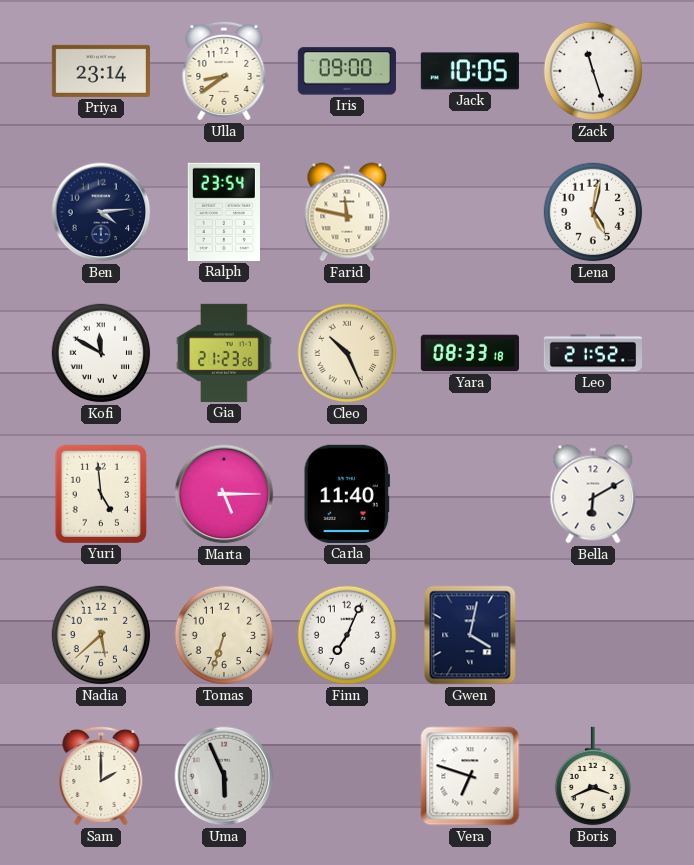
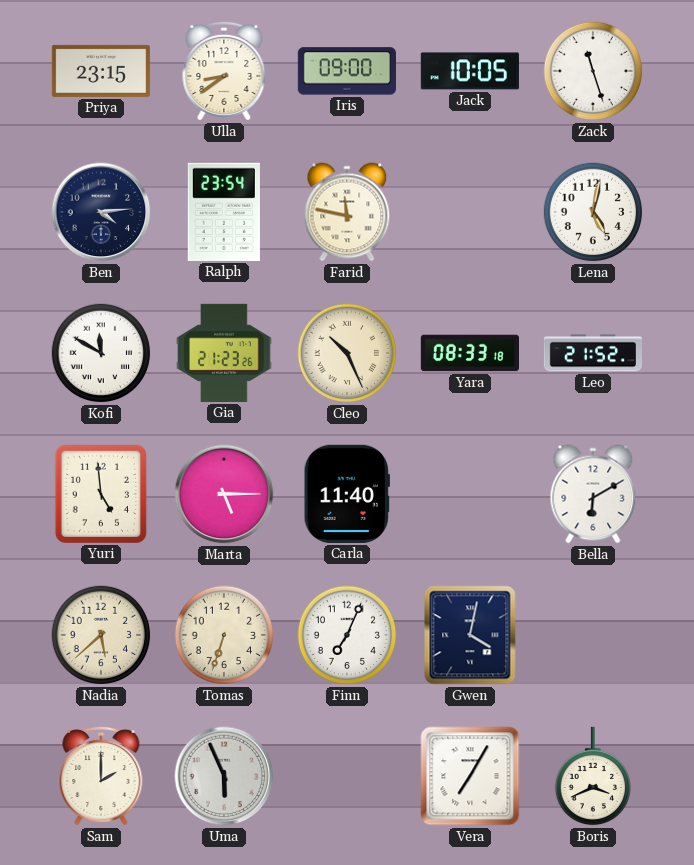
Priya: 23:14 -> 23:15 (101, 71)
Vera: 6:48 -> 7:05 (470, 776)
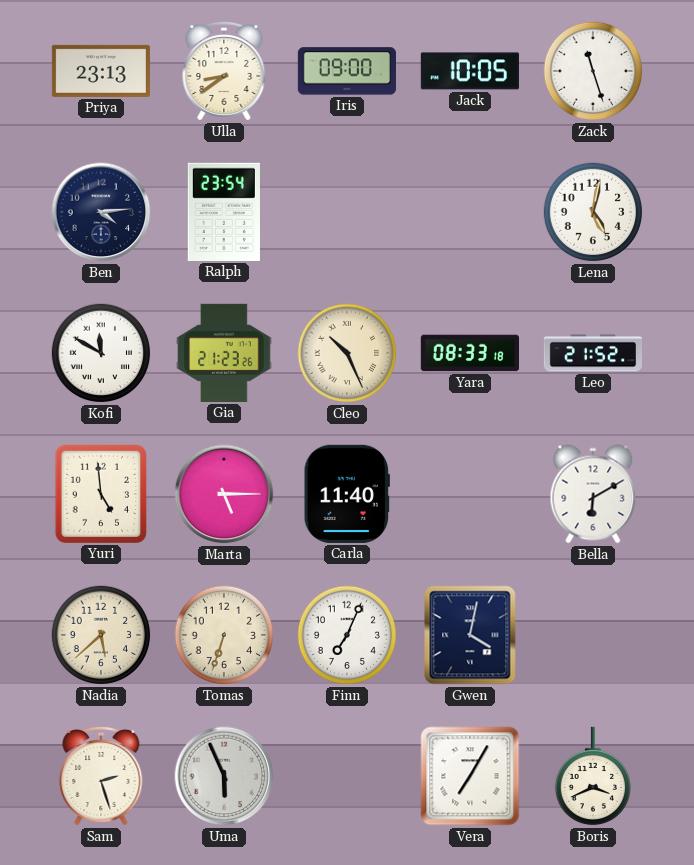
Priya: 23:15 -> 23:13 (101, 71)
Farid: 11:47 -> none (347, 212)
Sam: 2:00 -> 2:27 (101, 776)
